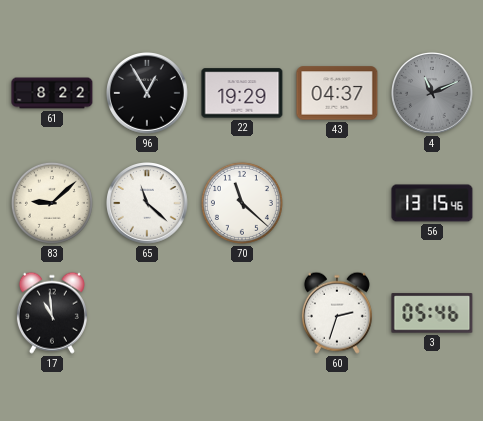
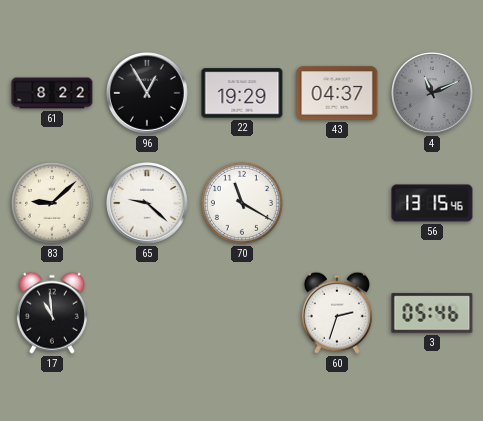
65: 11:22 -> 9:22 (148, 204)
70: 11:22 -> 11:20 (242, 203)
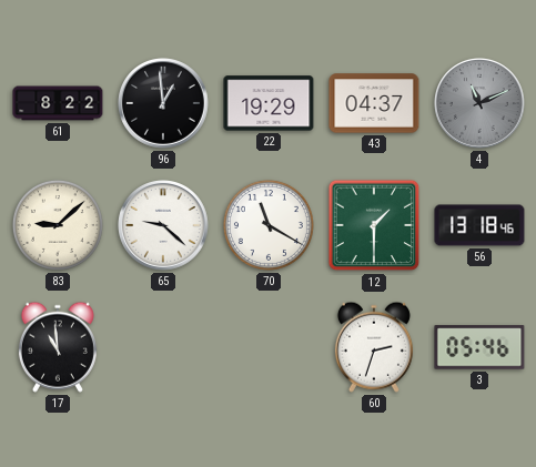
96: 12:55 -> 12:59 (164, 104)
12: none -> 1:30 (374, 225)
56: 13:15 -> 13:18 (479, 225)
